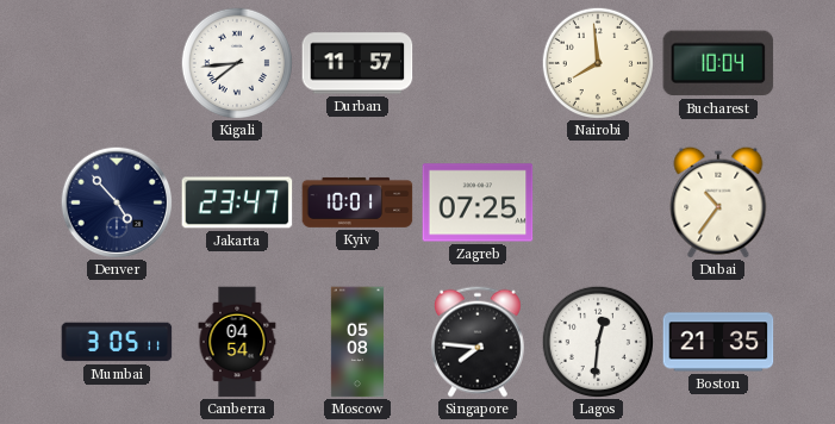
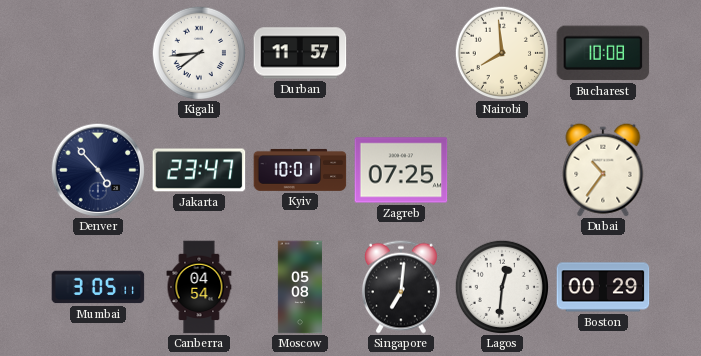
Bucharest: 10:04 -> 10:08 (603, 53)
Singapore: 7:46 -> 7:01 (401, 287)
Boston: 21:35 -> 00:29 (603, 287)
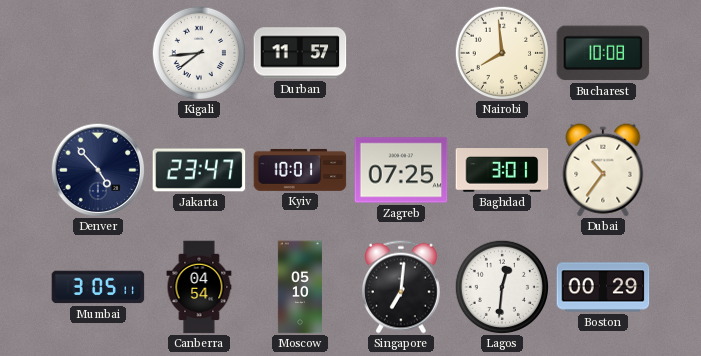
Baghdad: none -> 3:01 (502, 171)
Moscow: 05:08 -> 05:10 (300, 287)
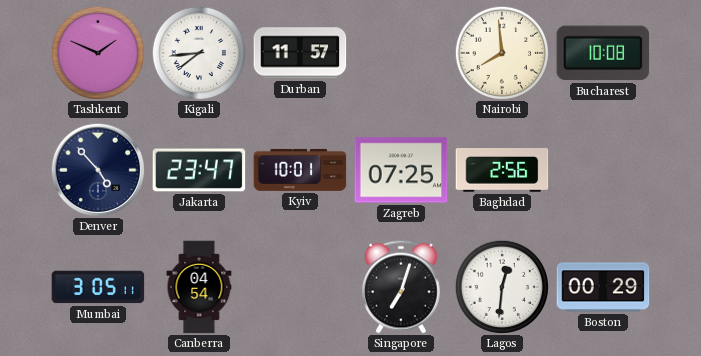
Tashkent: none -> 1:49 (97, 52)
Baghdad: 3:01 -> 2:56 (502, 171)
Dubai: 10:36 -> none (603, 170)
Moscow: 05:10 -> none (300, 287)
Singapore: 7:01 -> 7:03 (401, 287)
